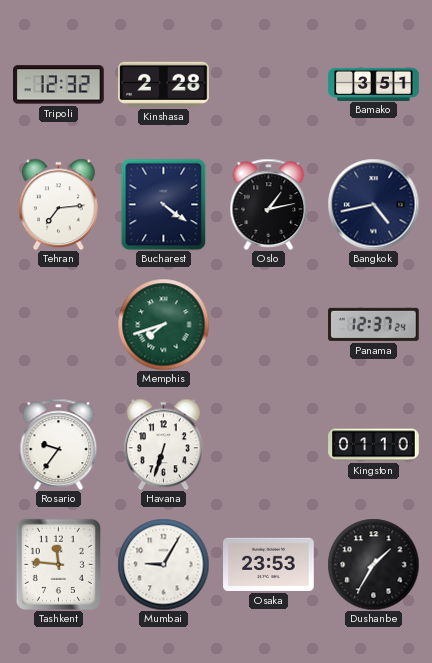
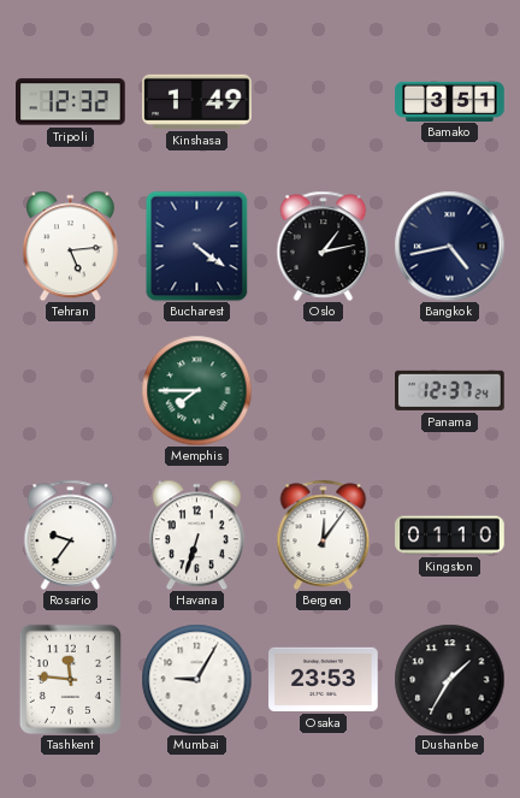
Kinshasa: 2:28 -> 1:49 (197, 101)
Tehran: 7:14 -> 5:14 (70, 246)
Memphis: 7:42 -> 7:45 (196, 390)
Bergen: none -> 12:06 (324, 534)
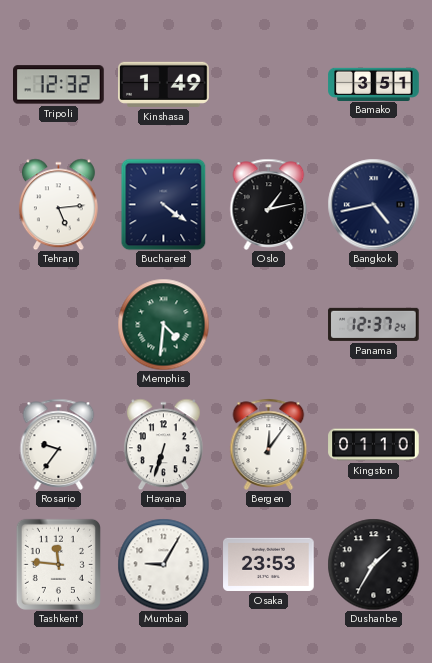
Memphis: 7:45 -> 4:31 (163, 324)
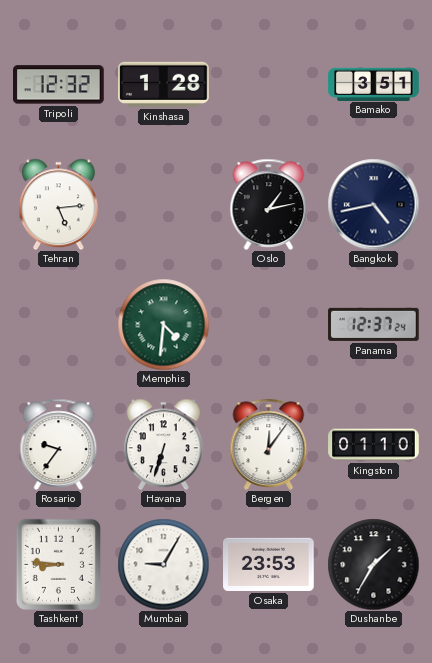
Kinshasa: 1:49 -> 1:28 (164, 84)
Bucharest: 4:21 -> none (164, 204)
Tashkent: 11:46 -> 8:46 (58, 564)
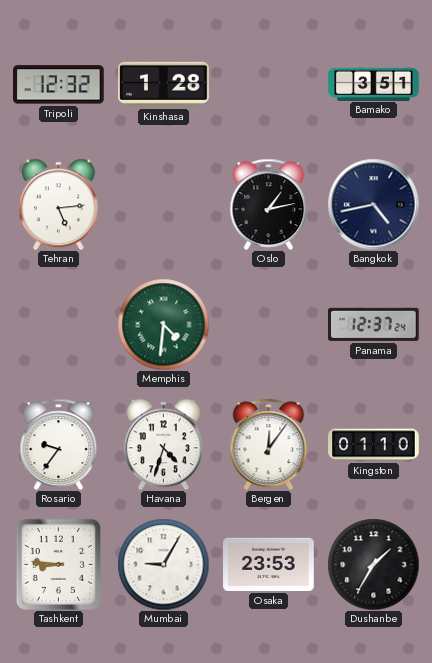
Havana: 6:33 -> 4:33 (163, 444)
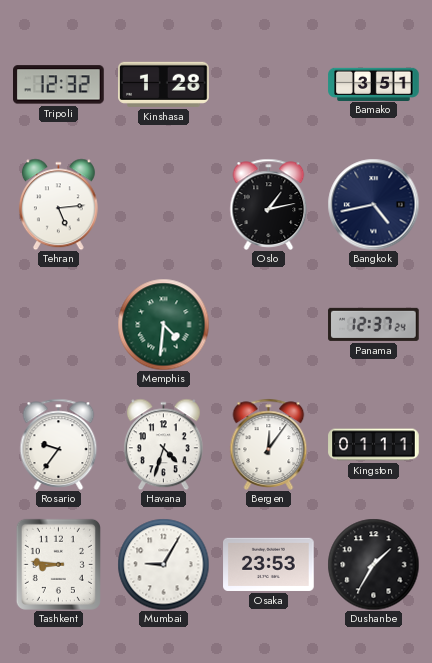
Kingston: 01:10 -> 01:11 (374, 445)
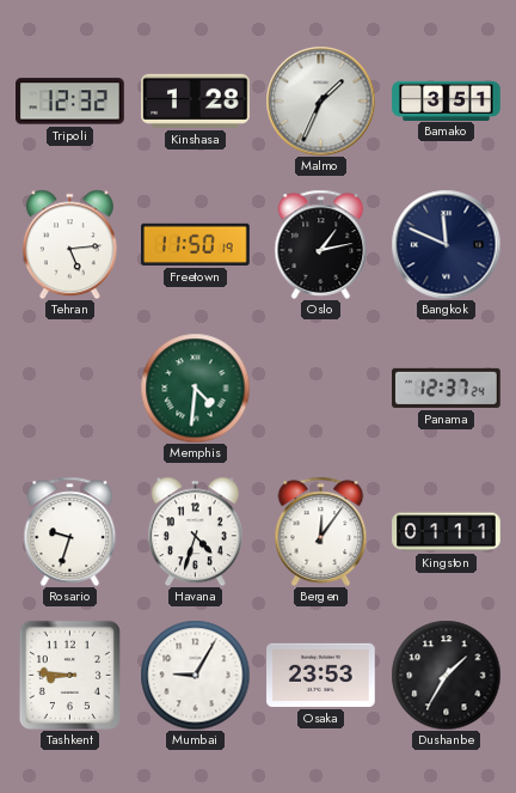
Malmo: none -> 1:34 (320, 100)
Freetown: none -> 11:50 (196, 244)
Bangkok: 4:43 -> 11:49 (446, 244)
Rosario: 9:36 -> 9:33 (70, 531)
